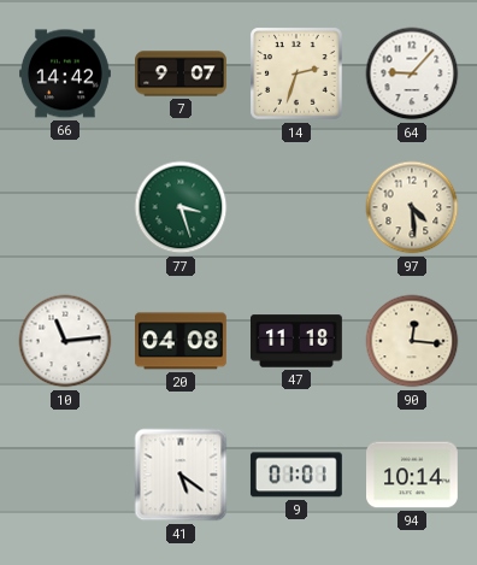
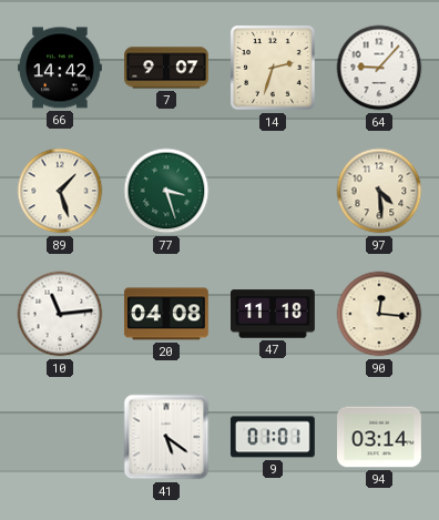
89: none -> 1:27 (60, 191)
94: 10:14 -> 03:14 (380, 437)
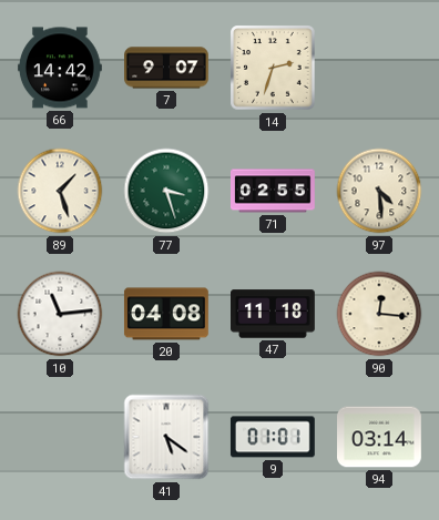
64: 9:07 -> none (379, 68)
71: none -> 02:55 (274, 191)
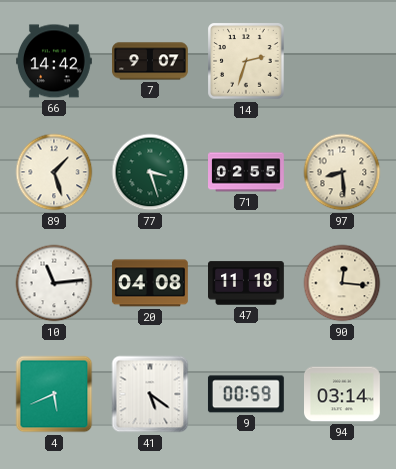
97: 4:29 -> 8:29 (342, 172)
4: none -> 5:41 (54, 394)
9: 01:01 -> 00:59 (246, 394)
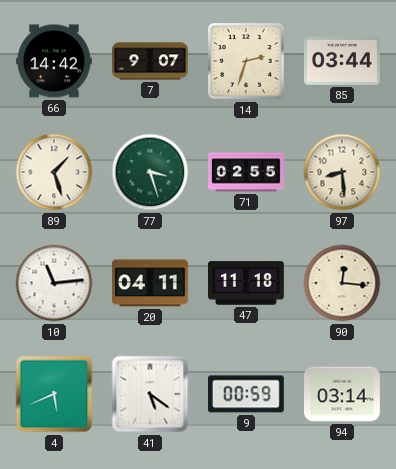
85: none -> 03:44 (342, 61)
20: 04:08 -> 04:11 (150, 283)
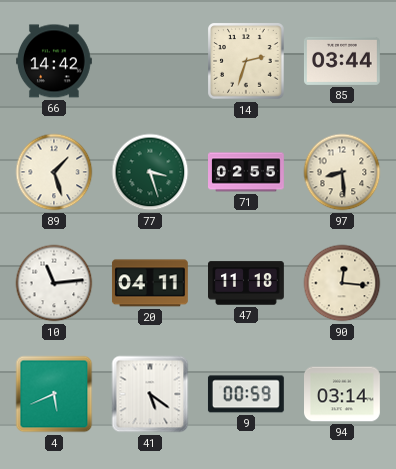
7: 9:07 -> none (151, 61)
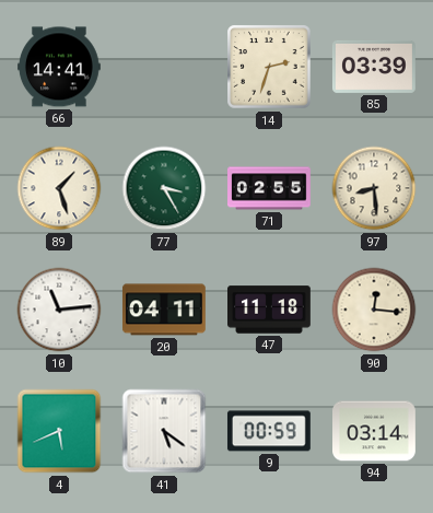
66: 14:42 -> 14:41 (60, 67)
85: 03:44 -> 03:39 (374, 67)
77: 3:27 -> 3:25 (164, 188)
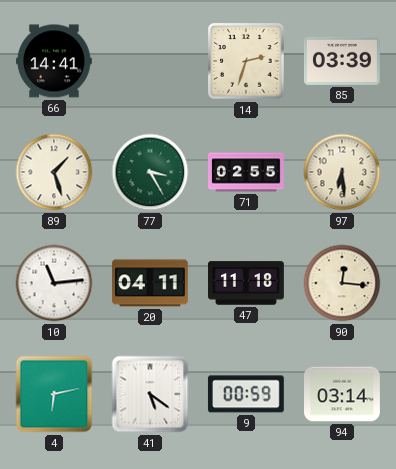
97: 8:29 -> 6:29 (342, 172)
4: 5:41 -> 6:13 (54, 394)
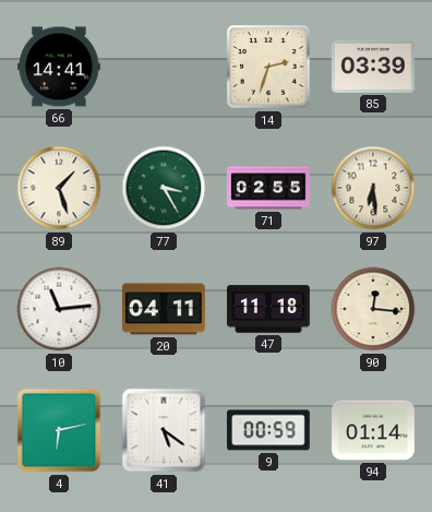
94: 03:14 -> 01:14 (374, 430)
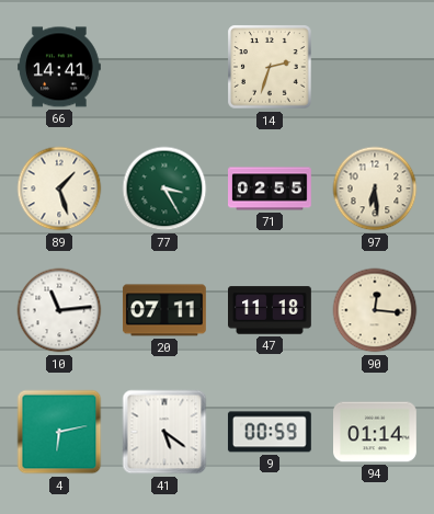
85: 03:39 -> none (373, 67)
20: 04:11 -> 07:11 (164, 310)
